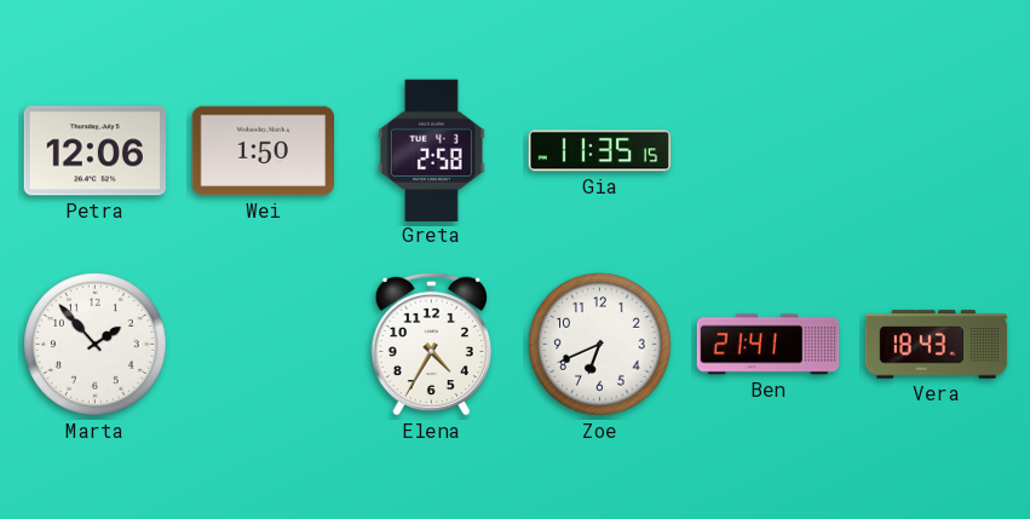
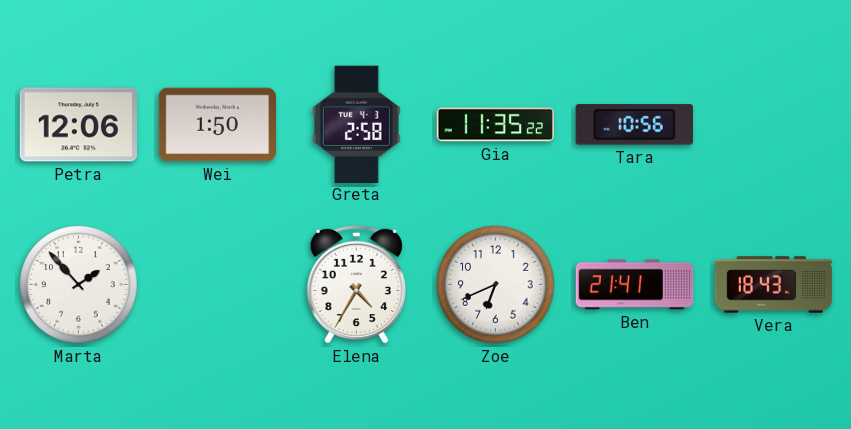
Gia: 11:35:15 -> 11:35:22 (495, 125)
Tara: none -> 10:56 (634, 125)
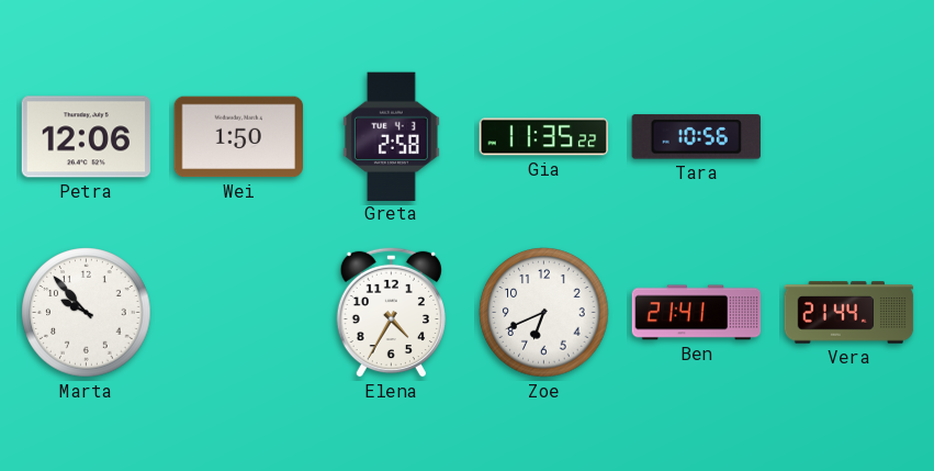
Marta: 1:53 -> 9:53 (87, 313)
Vera: 18:43 -> 21:44 (849, 313)
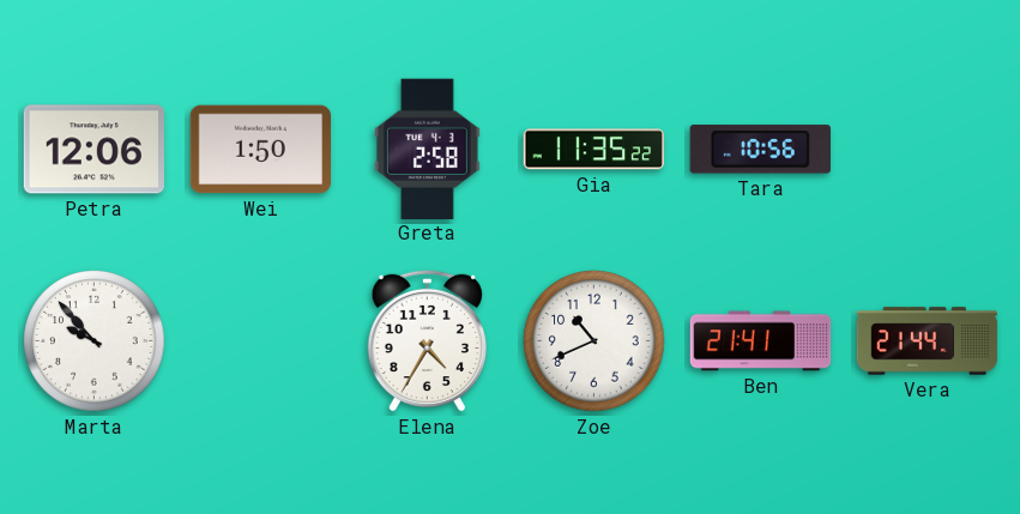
Zoe: 6:41 -> 10:41 (595, 341)
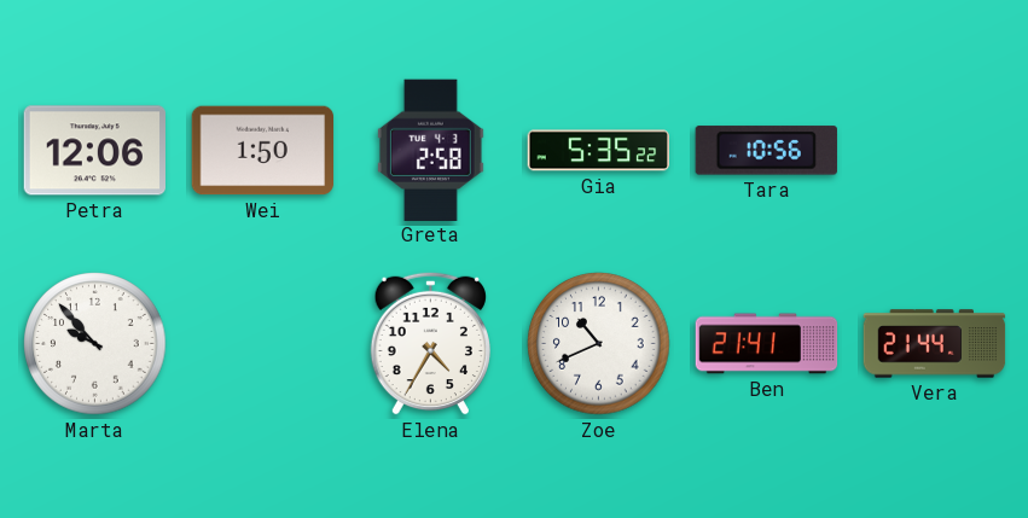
Gia: 11:35 -> 5:35 (598, 151)
